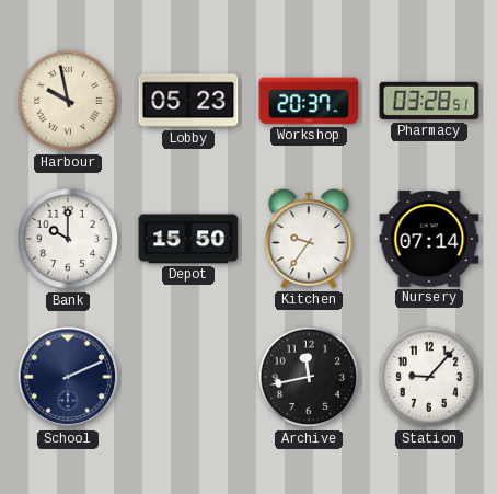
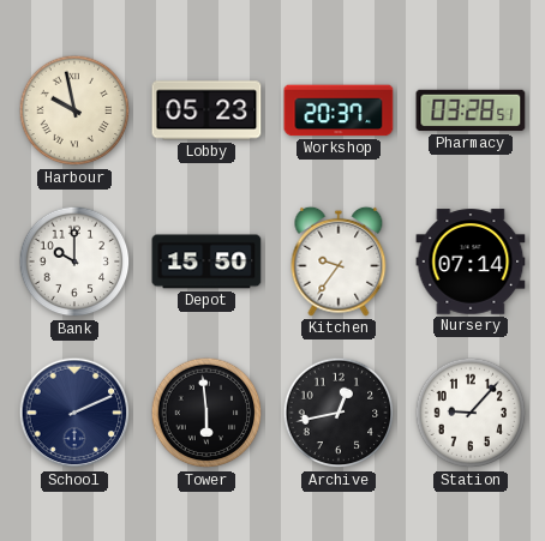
Tower: none -> 5:59 (206, 413)
Archive: 11:43 -> 12:43 (339, 413)
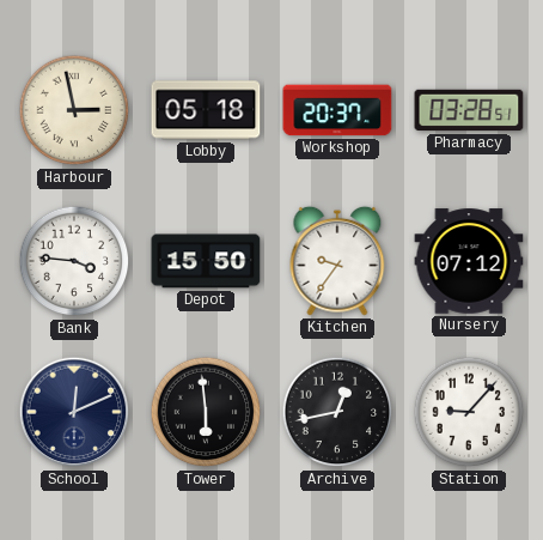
Harbour: 9:58 -> 2:58 (74, 110)
Lobby: 05:23 -> 05:18 (206, 110)
Bank: 10:00 -> 3:46 (74, 261)
Nursery: 07:14 -> 07:12 (469, 261)
School: 2:11 -> 12:11 (74, 412)
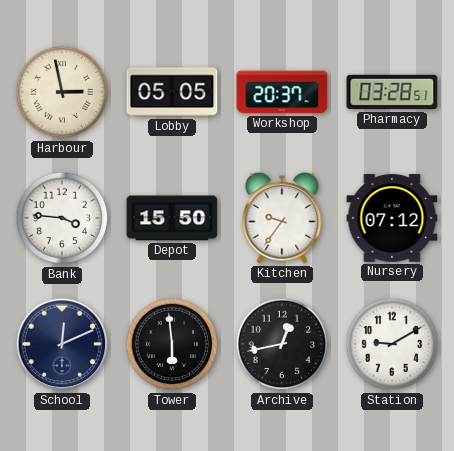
Lobby: 05:18 -> 05:05 (172, 92)
Station: 9:07 -> 9:10 (392, 344)
